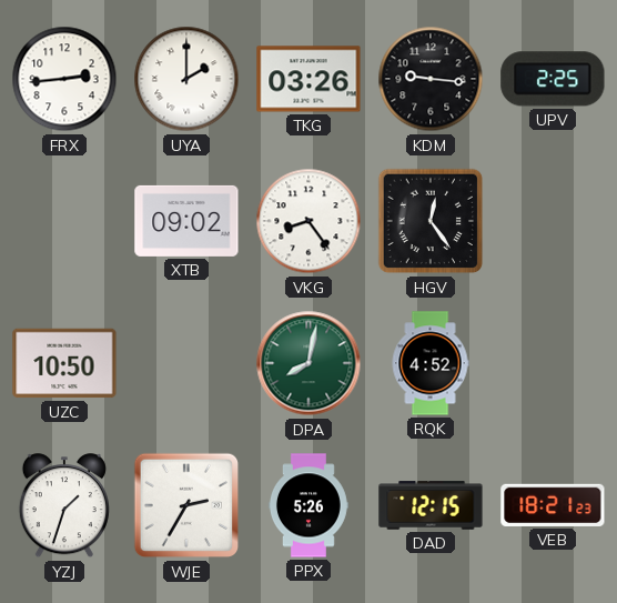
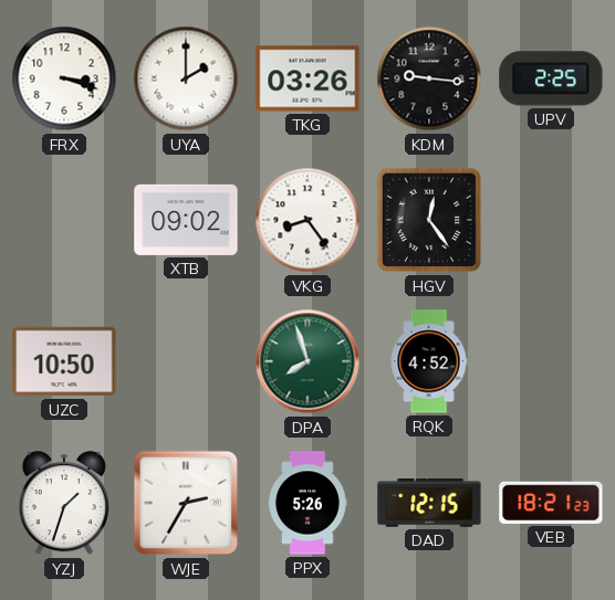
FRX: 2:44 -> 3:18 (64, 78)
DPA: 8:02 -> 7:57 (307, 361)
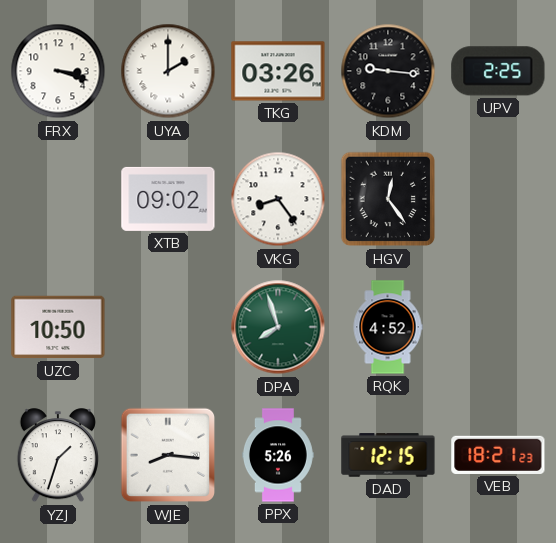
WJE: 2:35 -> 8:16 (168, 455)
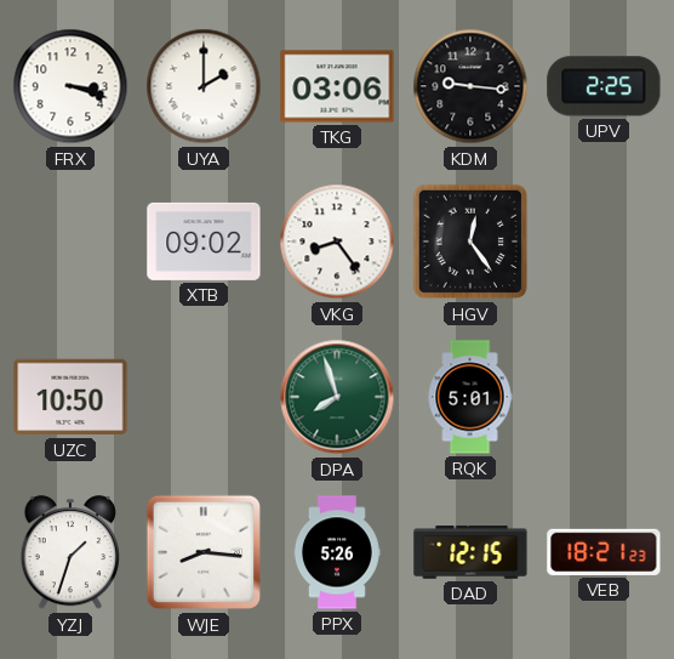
TKG: 03:26 -> 03:06 (337, 86)
RQK: 4:52 -> 5:01 (470, 397)
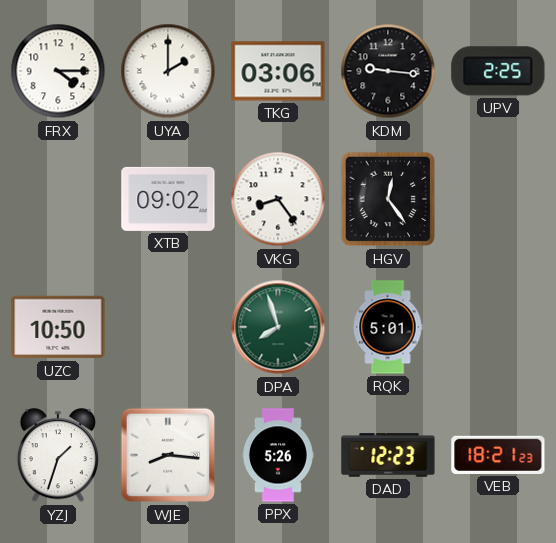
FRX: 3:18 -> 4:15 (58, 71)
DAD: 12:15 -> 12:23 (388, 455)
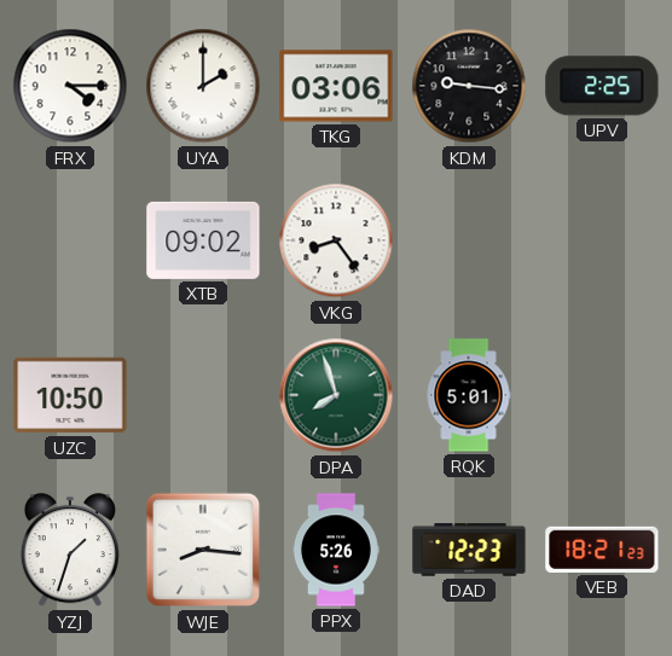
HGV: 12:24 -> none (388, 199)
